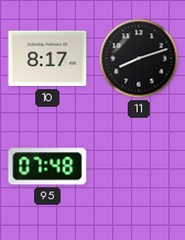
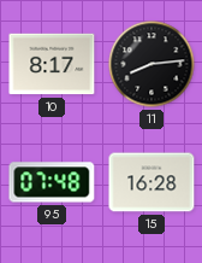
11: 8:12 -> 8:14 (151, 64)
15: none -> 16:28 (151, 182)
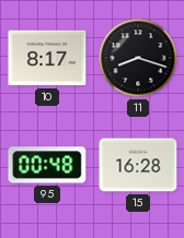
11: 8:14 -> 8:18 (138, 58)
95: 07:48 -> 00:48 (47, 165)
